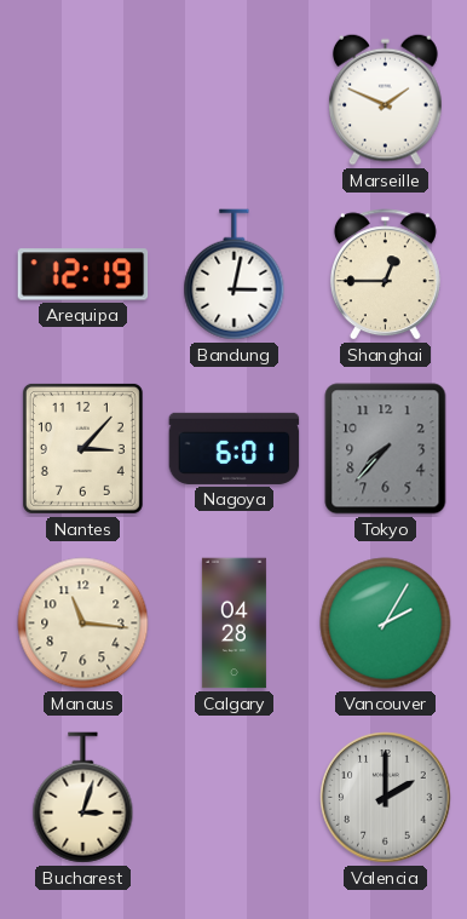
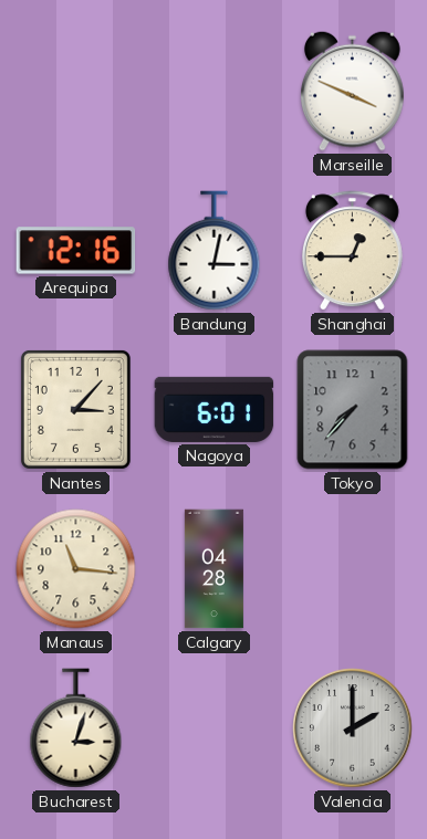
Marseille: 1:49 -> 3:49 (353, 91)
Arequipa: 12:19 -> 12:16 (76, 251)
Vancouver: 2:05 -> none (386, 624)
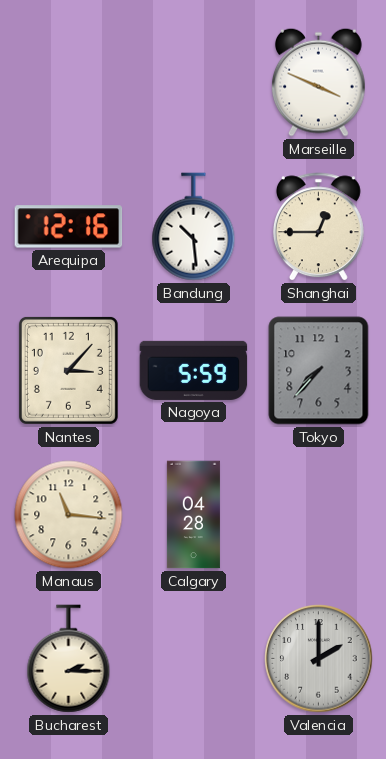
Bandung: 3:02 -> 10:29 (194, 227)
Nagoya: 6:01 -> 5:59 (194, 370)
Bucharest: 3:03 -> 2:15 (69, 659)
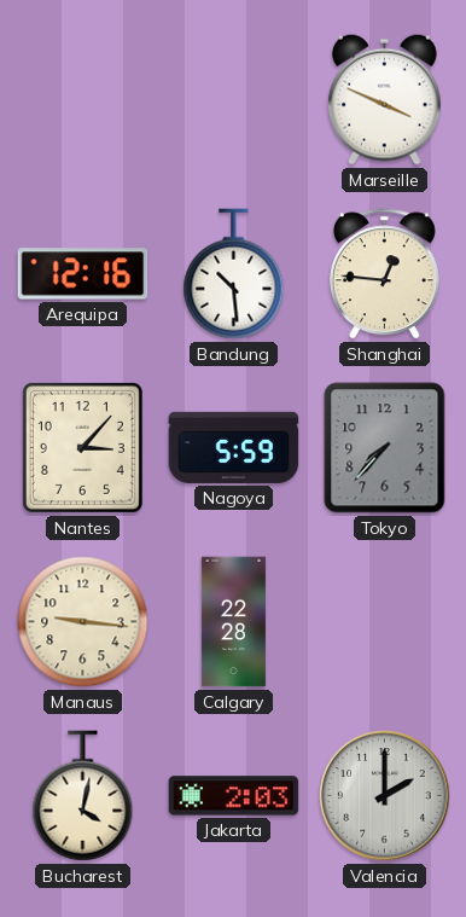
Shanghai: 12:45 -> 12:46 (384, 274)
Manaus: 11:16 -> 9:16 (83, 622)
Calgary: 04:28 -> 22:28 (233, 622)
Bucharest: 2:15 -> 4:02 (83, 796)
Jakarta: none -> 2:03 (234, 796)
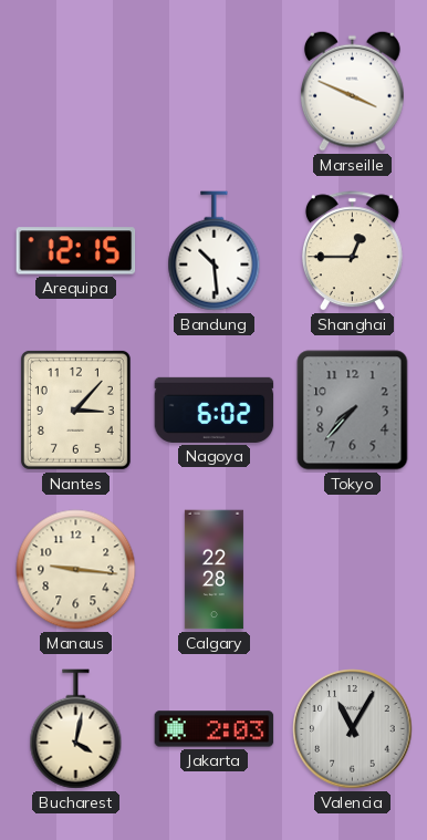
Arequipa: 12:16 -> 12:15 (76, 251)
Shanghai: 12:46 -> 12:45 (352, 251)
Nagoya: 5:59 -> 6:02 (215, 409)
Valencia: 2:00 -> 11:05 (353, 729)
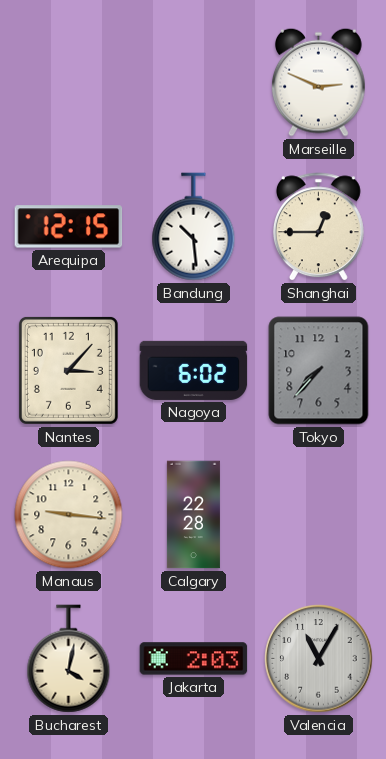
Marseille: 3:49 -> 2:49 (319, 82)
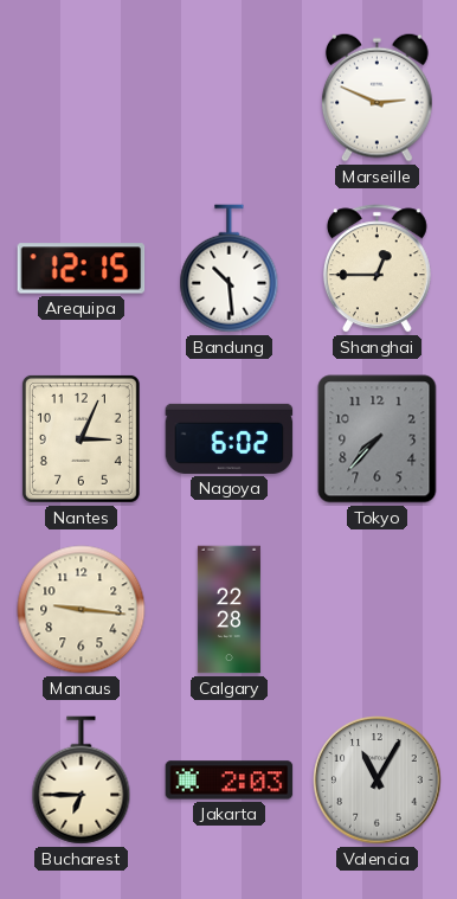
Nantes: 3:07 -> 3:04 (81, 438)
Bucharest: 4:02 -> 6:45 (82, 781)
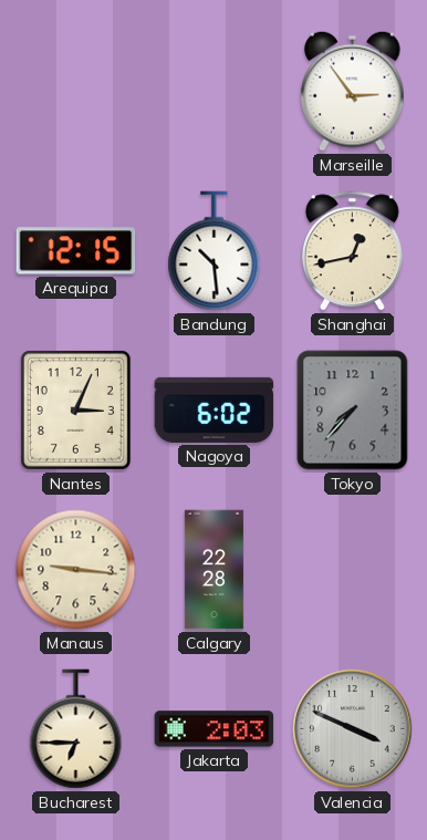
Marseille: 2:49 -> 2:54 (353, 91)
Shanghai: 12:45 -> 12:43 (352, 251)
Valencia: 11:05 -> 3:49 (353, 729)
